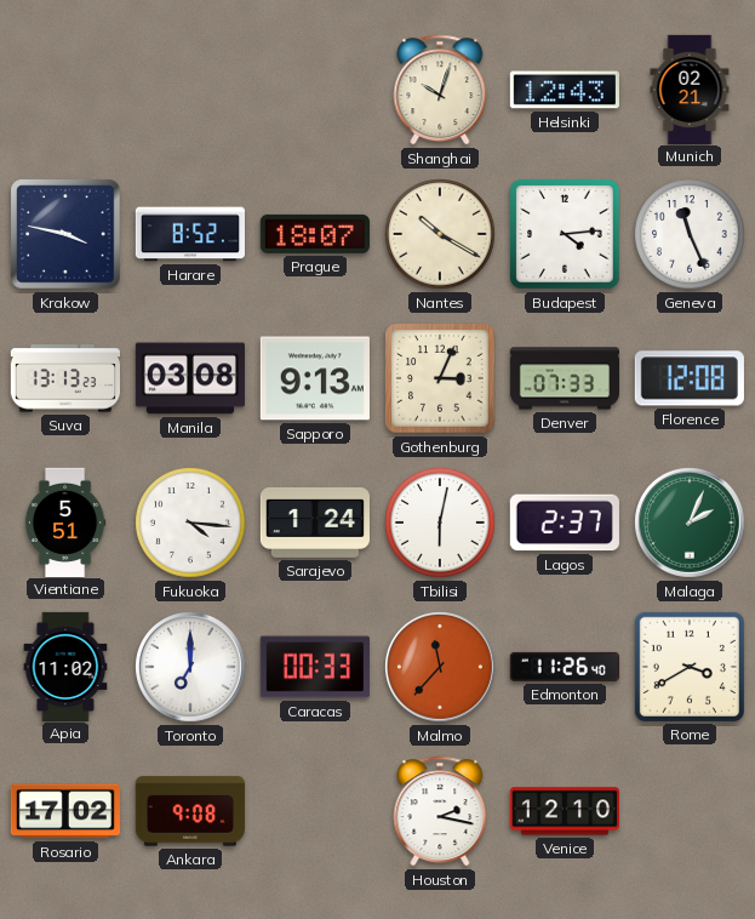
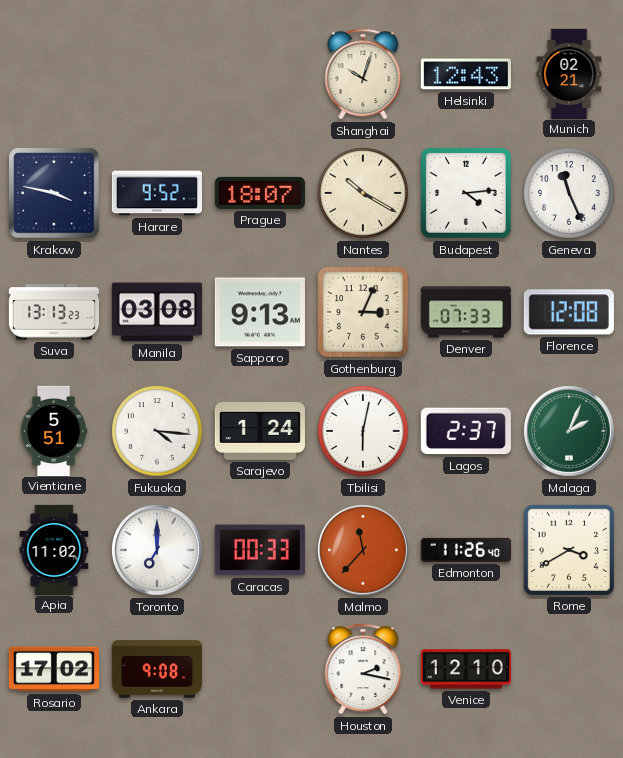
Harare: 8:52 -> 9:52 (156, 193)
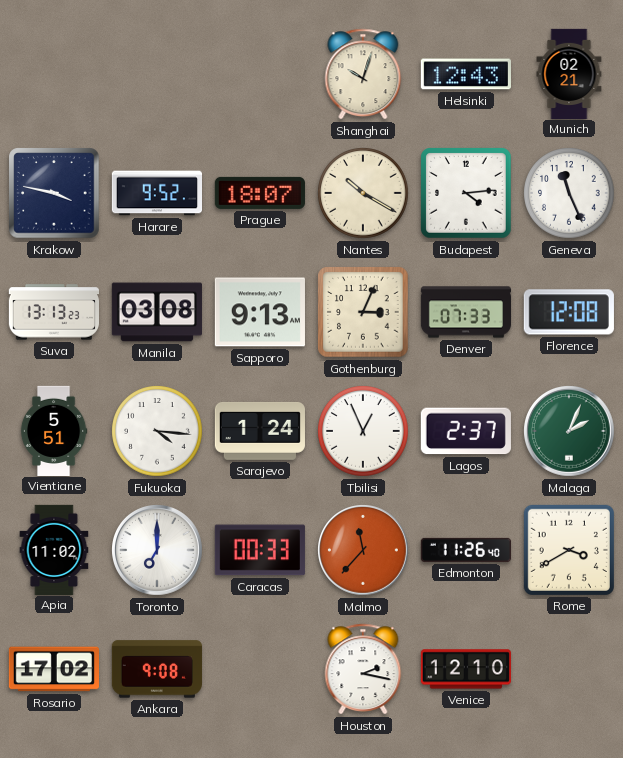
Tbilisi: 6:02 -> 12:56 (363, 431)
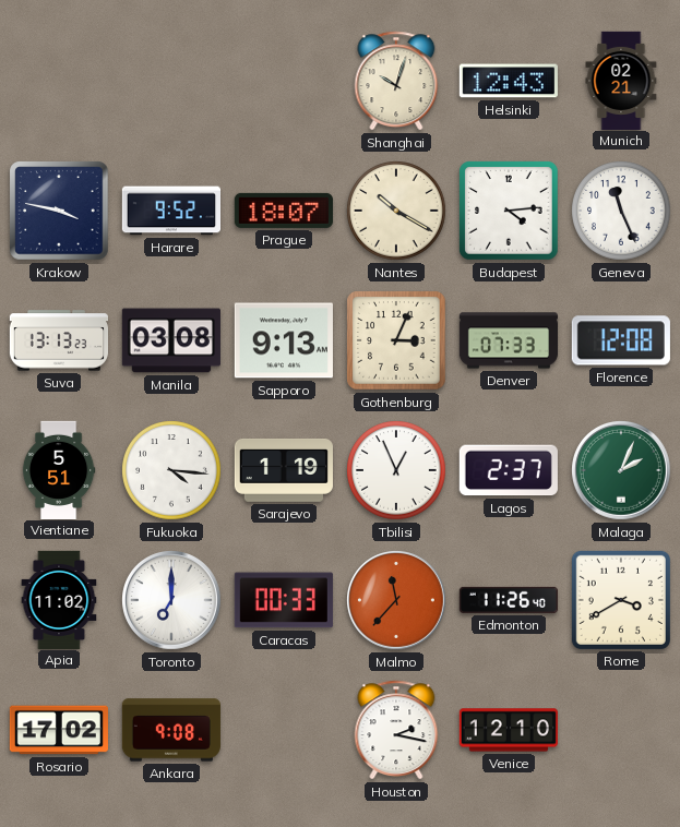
Sarajevo: 1:24 -> 1:19 (284, 470)
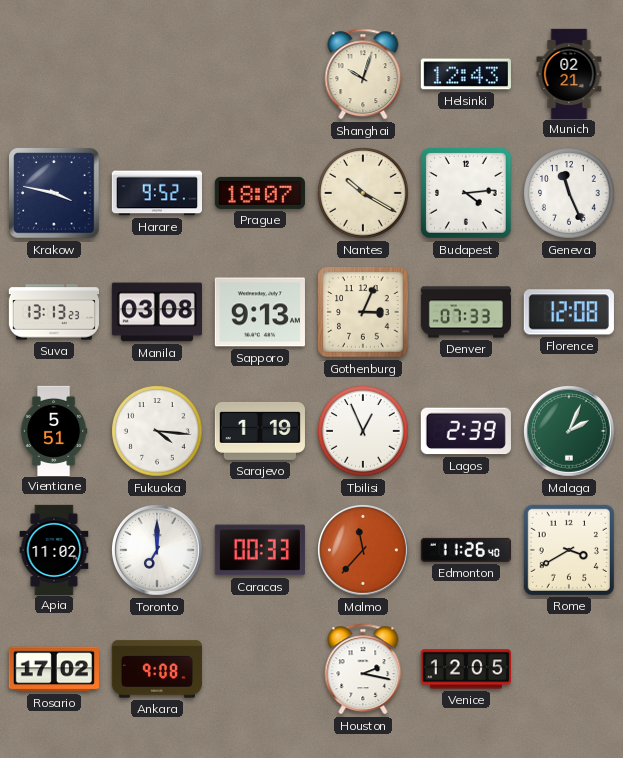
Lagos: 2:37 -> 2:39 (466, 431)
Venice: 12:10 -> 12:05 (466, 669)
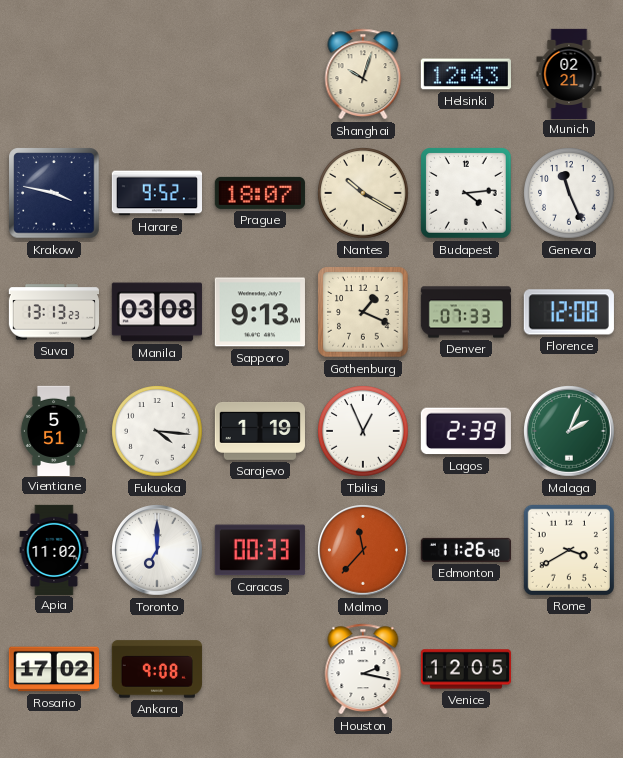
Gothenburg: 3:04 -> 1:19 (363, 312)
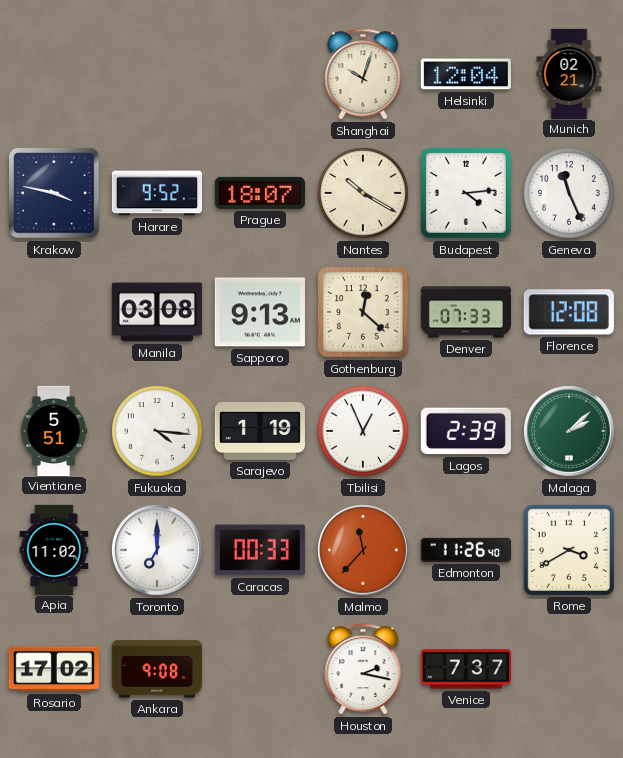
Helsinki: 12:43 -> 12:04 (466, 74)
Suva: 13:13 -> none (53, 312)
Gothenburg: 1:19 -> 12:22 (363, 312)
Malaga: 2:04 -> 2:08 (570, 432)
Venice: 12:05 -> 7:37 (466, 669)
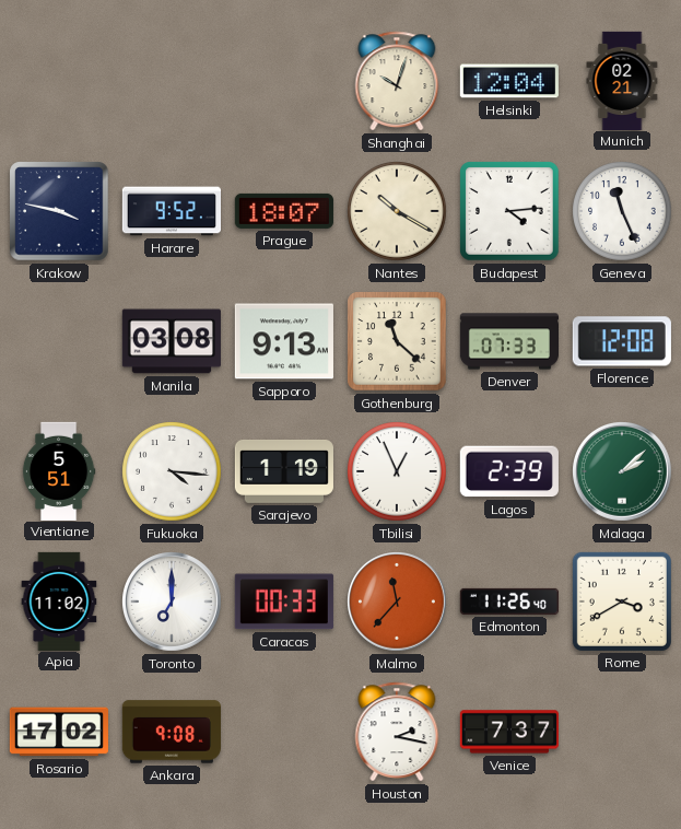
Gothenburg: 12:22 -> 11:22 (397, 341)
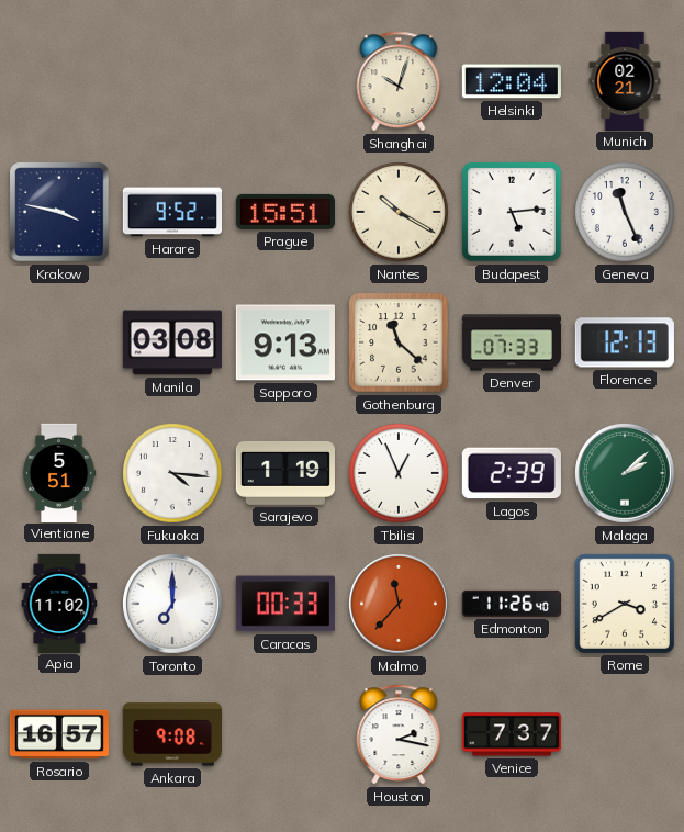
Prague: 18:07 -> 15:51 (285, 212)
Budapest: 4:14 -> 5:14 (512, 212)
Florence: 12:08 -> 12:13 (625, 342)
Rosario: 17:02 -> 16:57 (59, 734)
